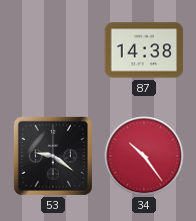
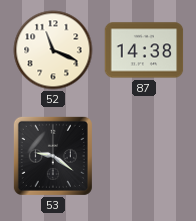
52: none -> 11:19 (53, 50)
34: 10:24 -> none (144, 156)
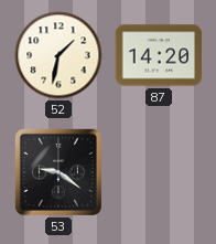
52: 11:19 -> 1:32 (58, 55)
87: 14:38 -> 14:20 (159, 55)
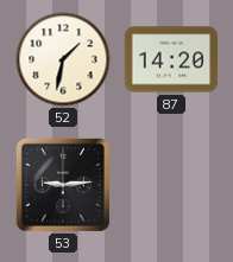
53: 9:21 -> 9:14 (63, 185)
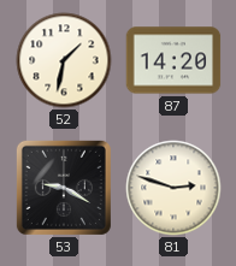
53: 9:14 -> 9:20 (64, 188)
81: none -> 2:48 (173, 188)
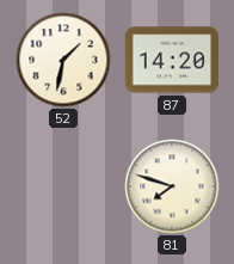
53: 9:20 -> none (64, 188)
81: 2:48 -> 7:48 (172, 186)
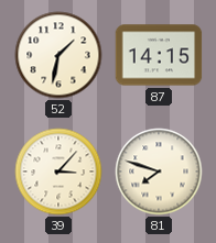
87: 14:20 -> 14:15 (159, 55)
39: none -> 3:07 (58, 172)
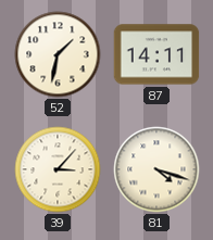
87: 14:15 -> 14:11 (156, 54)
81: 7:48 -> 4:18 (156, 169)
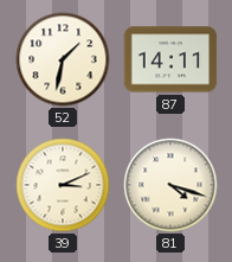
39: 3:07 -> 3:11 (63, 185)
